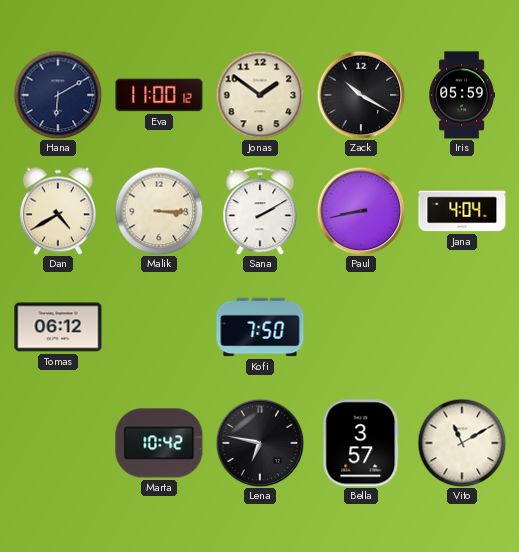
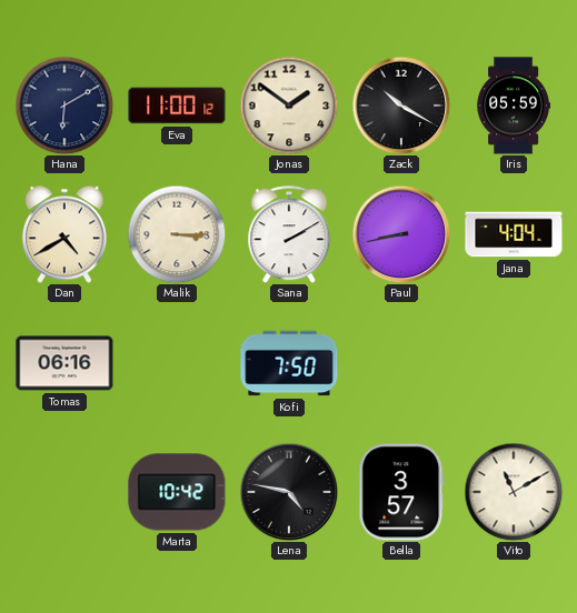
Tomas: 06:12 -> 06:16 (64, 363)
Lena: 6:47 -> 4:47 (289, 492)
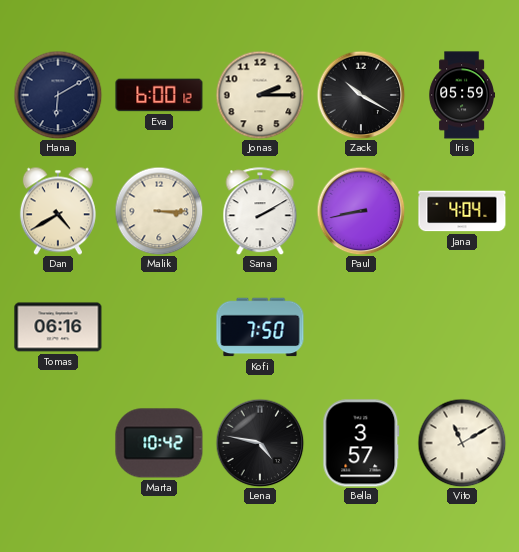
Eva: 11:00 -> 6:00 (159, 95)
Jonas: 1:51 -> 2:15 (260, 95)
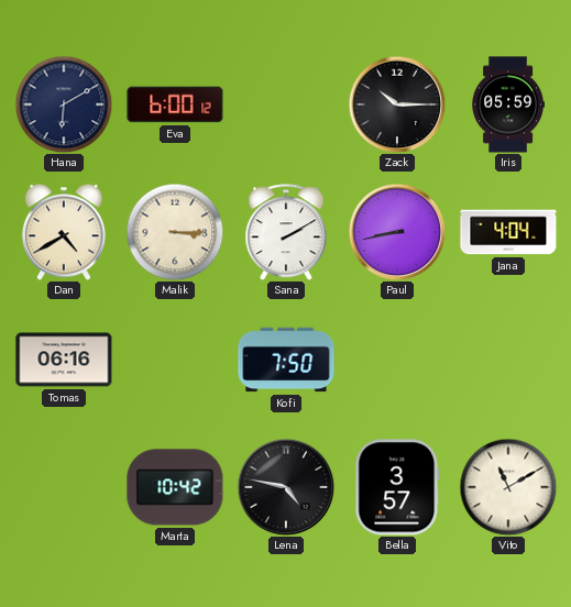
Jonas: 2:15 -> none (260, 95)
Zack: 10:20 -> 10:15 (397, 104)
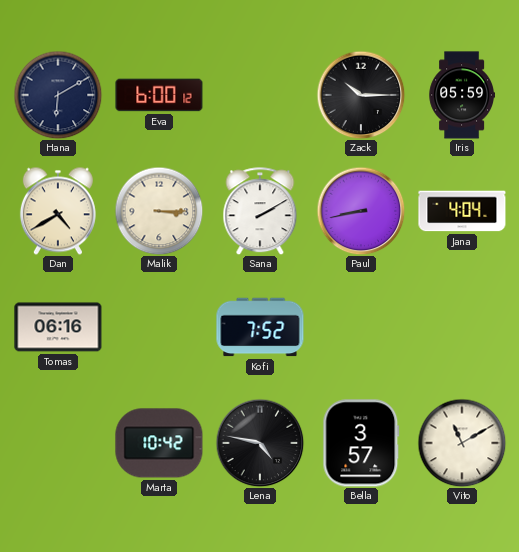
Kofi: 7:50 -> 7:52 (260, 327)
